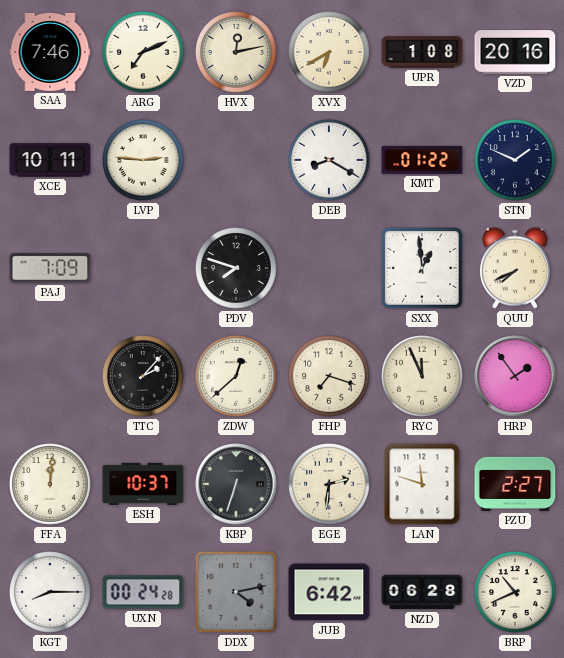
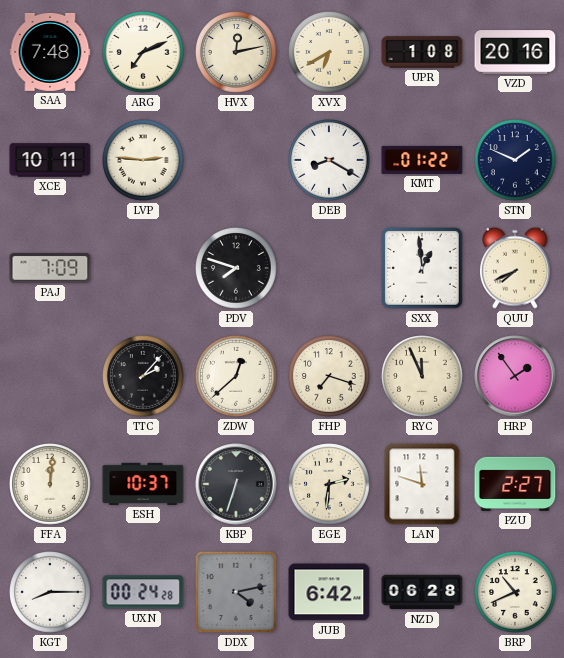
SAA: 7:46 -> 7:48 (50, 52)
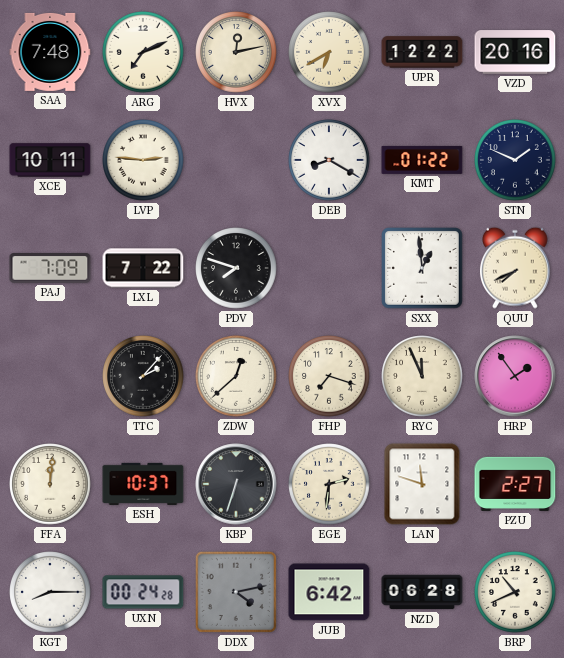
UPR: 1:08 -> 12:22 (422, 52)
LXL: none -> 7:22 (143, 268)
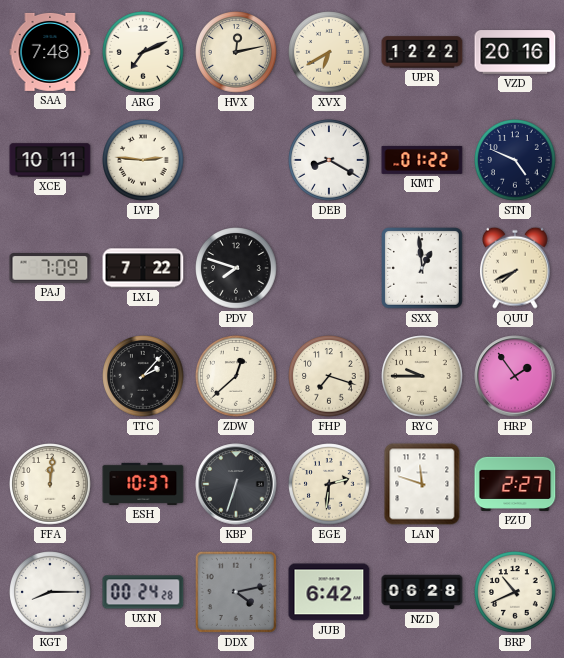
STN: 1:49 -> 4:49 (515, 160)
RYC: 11:56 -> 9:45 (422, 376)
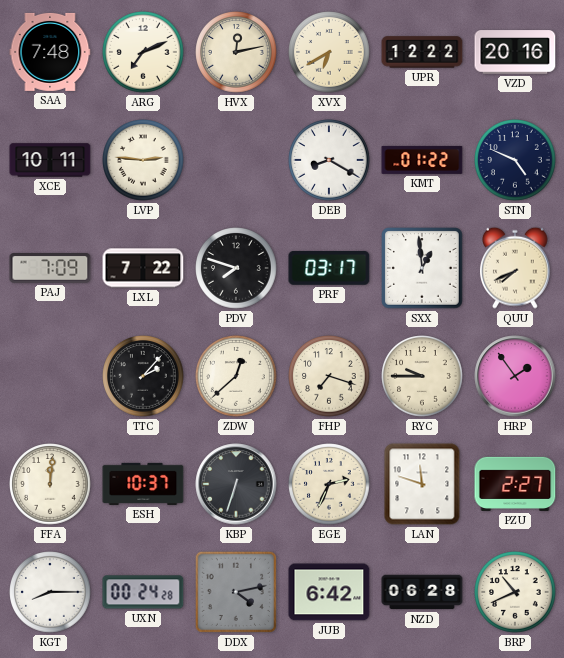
PRF: none -> 03:17 (329, 268)
EGE: 2:31 -> 2:34 (329, 484)
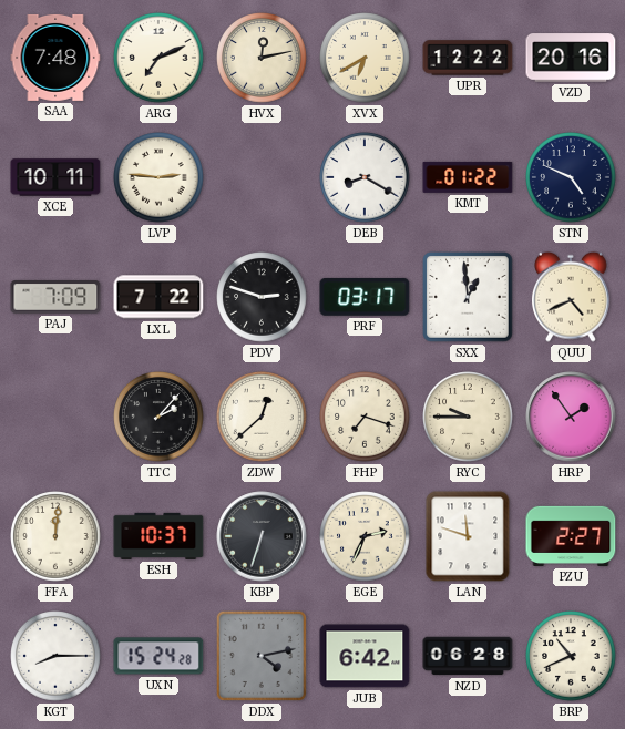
PDV: 7:48 -> 2:48 (262, 297)
QUU: 7:41 -> 4:41 (571, 297)
UXN: 00:24 -> 15:24 (158, 656)
